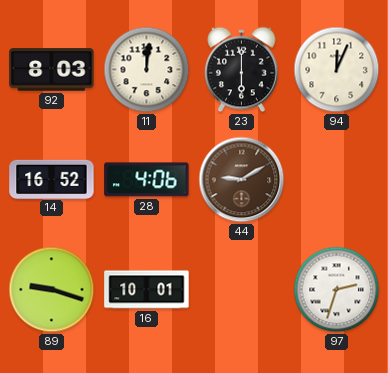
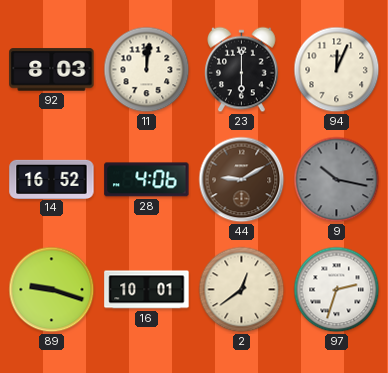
9: none -> 10:17 (337, 180)
2: none -> 12:39 (242, 290)
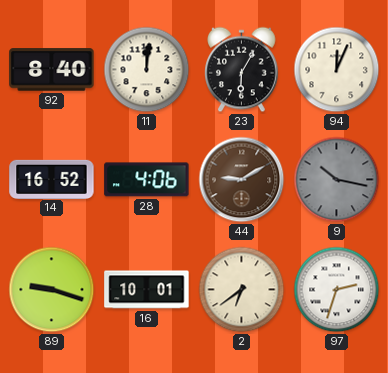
92: 8:03 -> 8:40 (52, 70)
23: 6:00 -> 6:05 (242, 70)
2: 12:39 -> 6:39 (242, 290)
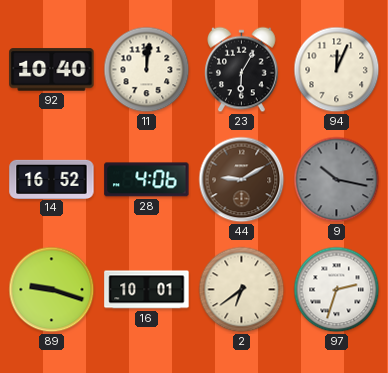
92: 8:40 -> 10:40 (52, 70)
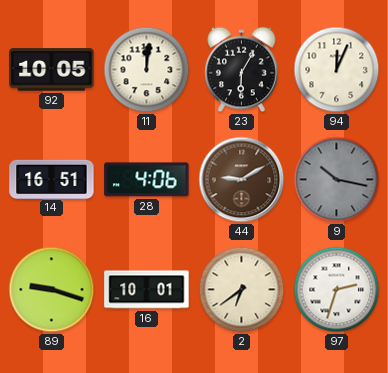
92: 10:40 -> 10:05 (52, 70)
14: 16:52 -> 16:51 (52, 179)
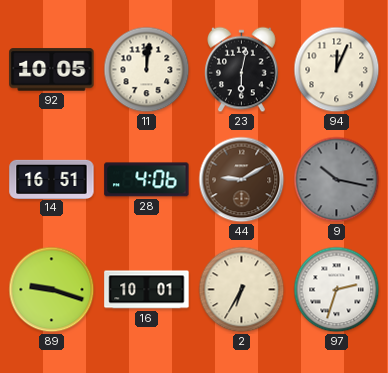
23: 6:05 -> 6:02 (242, 70)
2: 6:39 -> 6:35 (242, 290)
